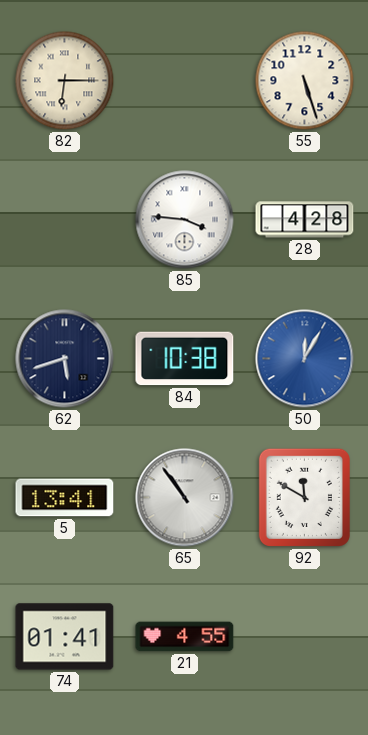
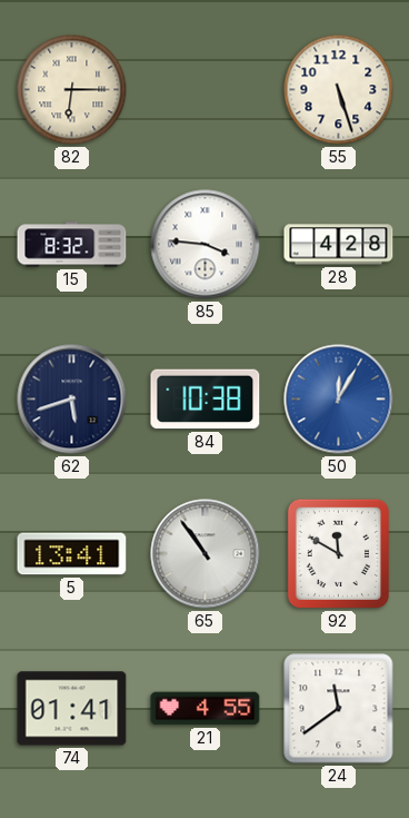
15: none -> 8:32 (72, 245)
24: none -> 11:39 (339, 709)
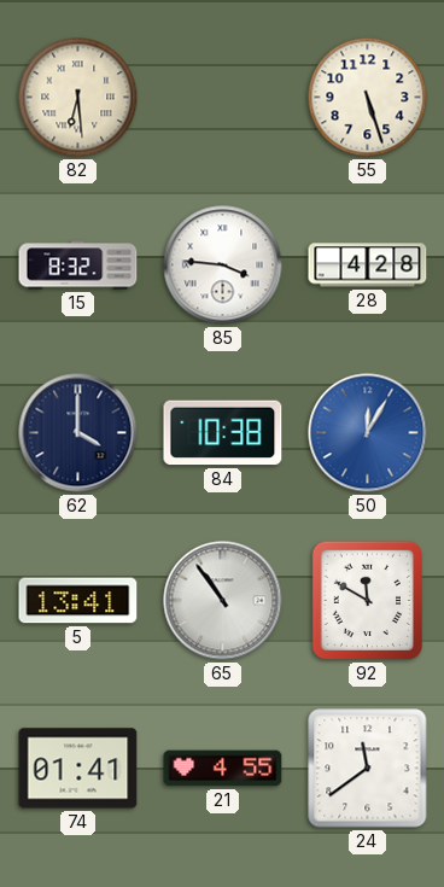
82: 6:15 -> 6:29 (78, 98)
62: 5:42 -> 4:00 (78, 433)
